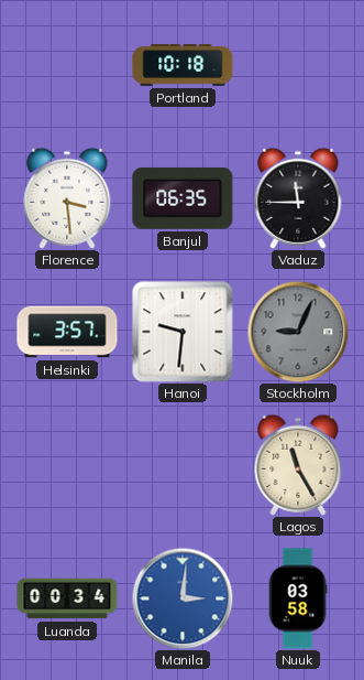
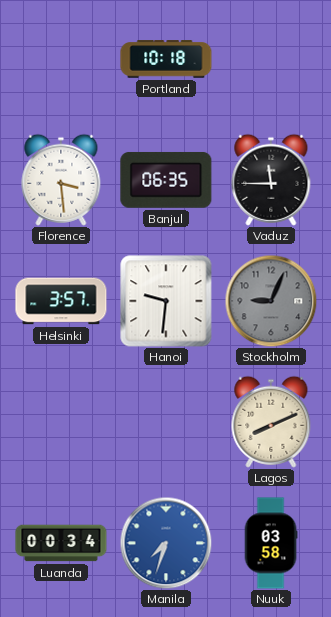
Lagos: 11:25 -> 8:11 (271, 422)
Manila: 3:01 -> 7:33 (166, 543)
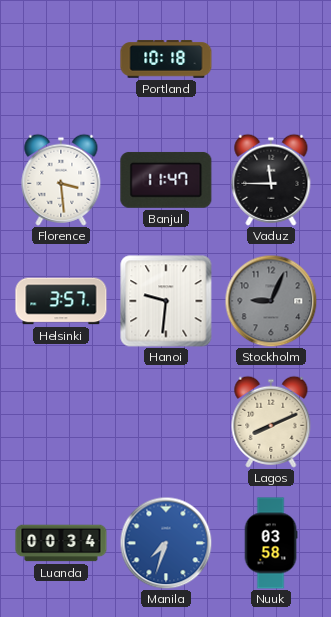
Banjul: 06:35 -> 11:47 (166, 180)
